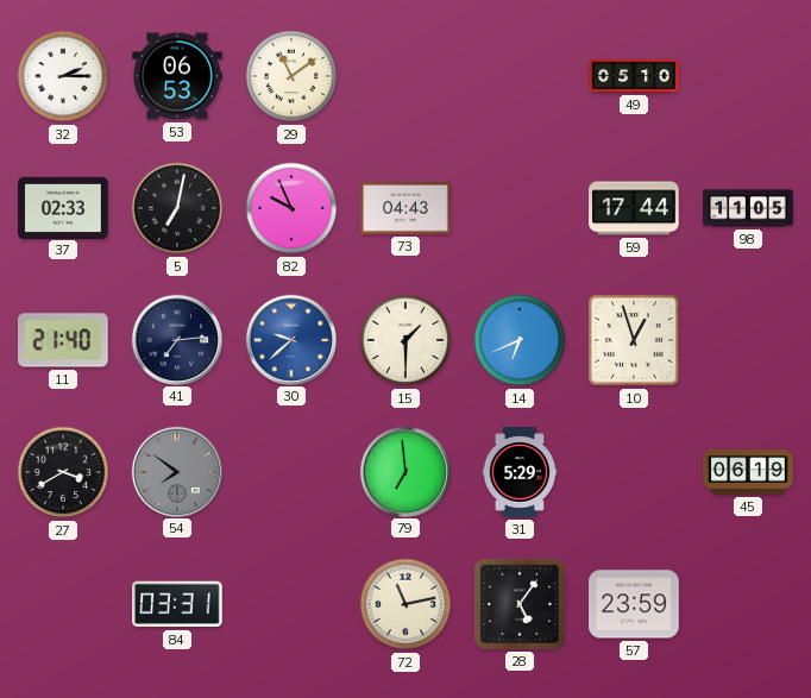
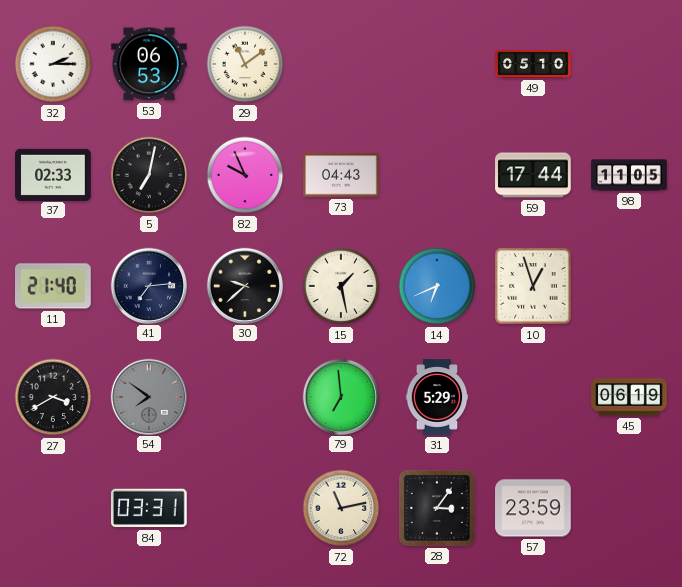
30 dial: blue -> black (244, 285)
15: 1:30 -> 1:28 (341, 286)
28: 5:06 -> 3:06 (437, 508)
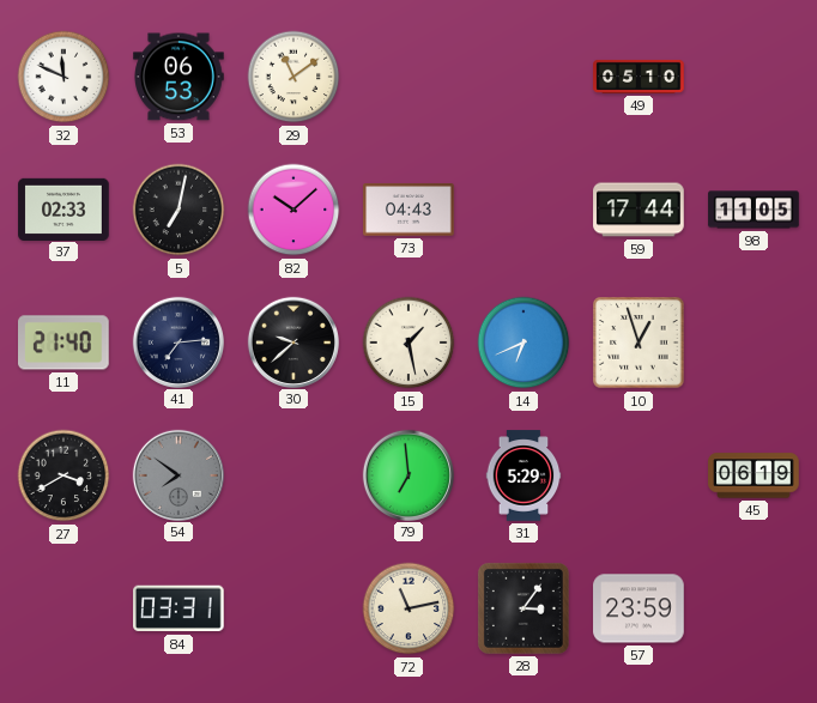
32: 2:15 -> 11:49 (63, 77)
82: 9:56 -> 10:08 (293, 210)
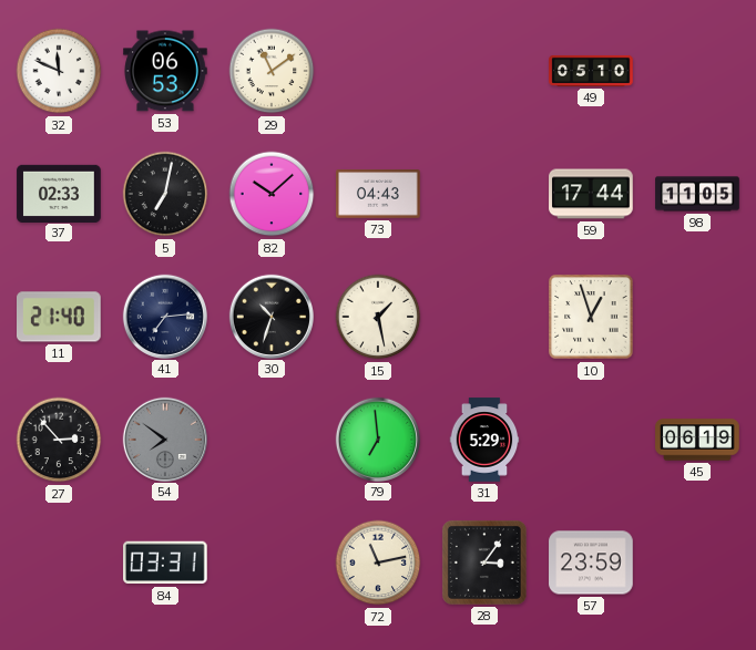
30: 9:38 -> 10:33 (270, 316)
14: 6:41 -> none (524, 343)
27: 3:40 -> 2:53 (59, 440)
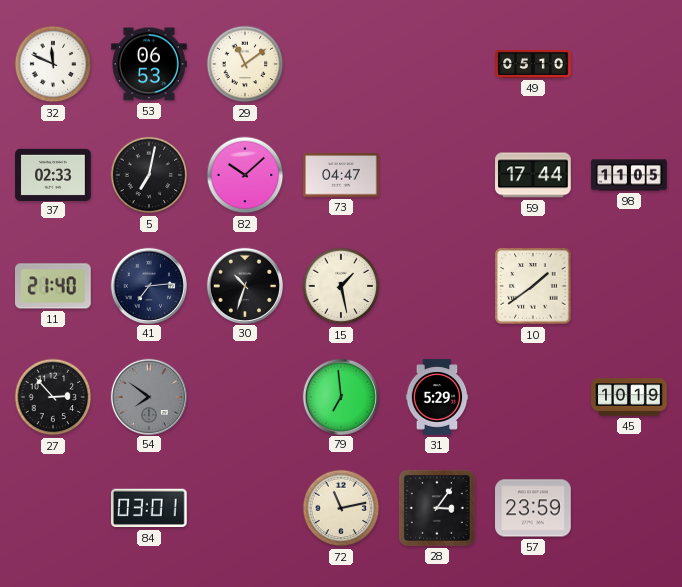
73: 04:43 -> 04:47 (341, 175)
10: 12:57 -> 1:39 (533, 286)
45: 06:19 -> 10:19 (629, 397)
84: 03:31 -> 03:01 (150, 508)
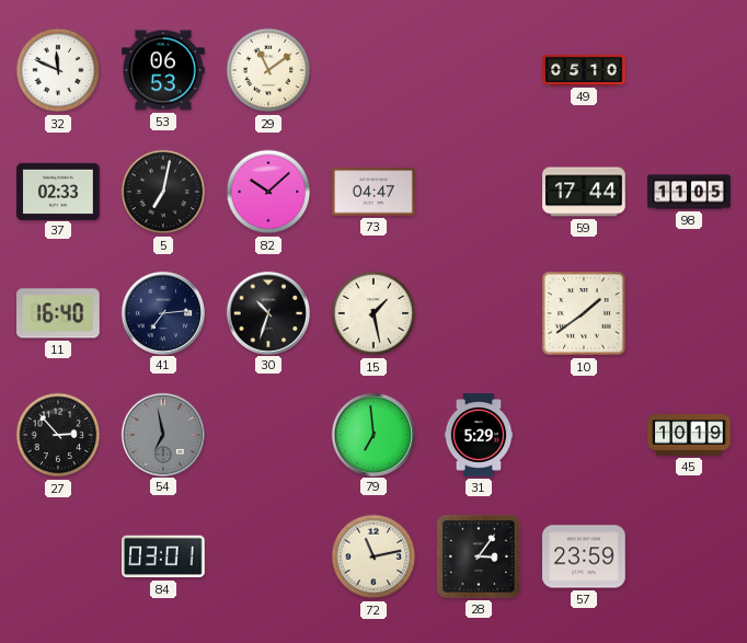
11: 21:40 -> 16:40 (59, 313)
54: 7:51 -> 6:58 (162, 434)
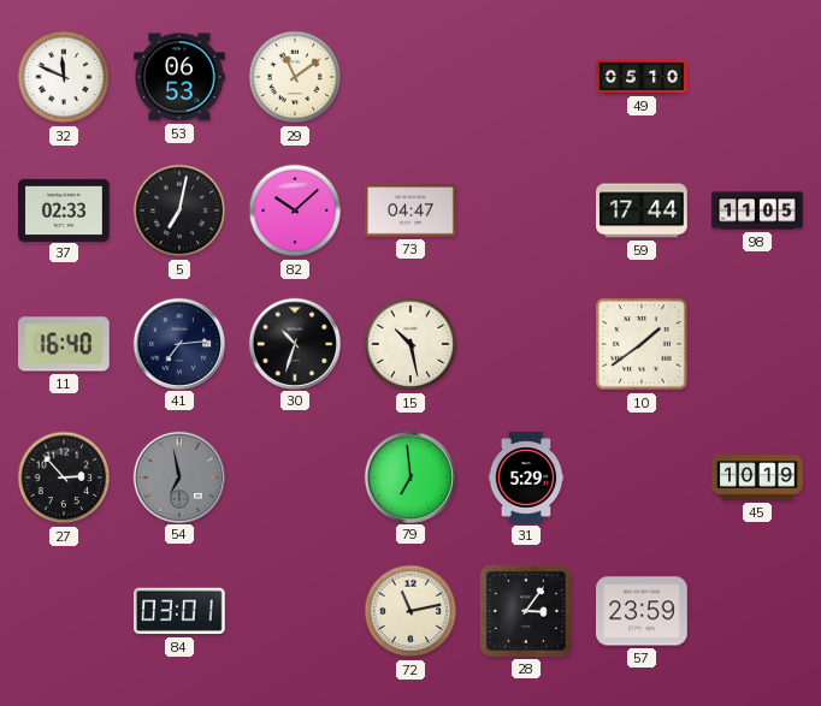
15: 1:28 -> 10:28 (410, 344)
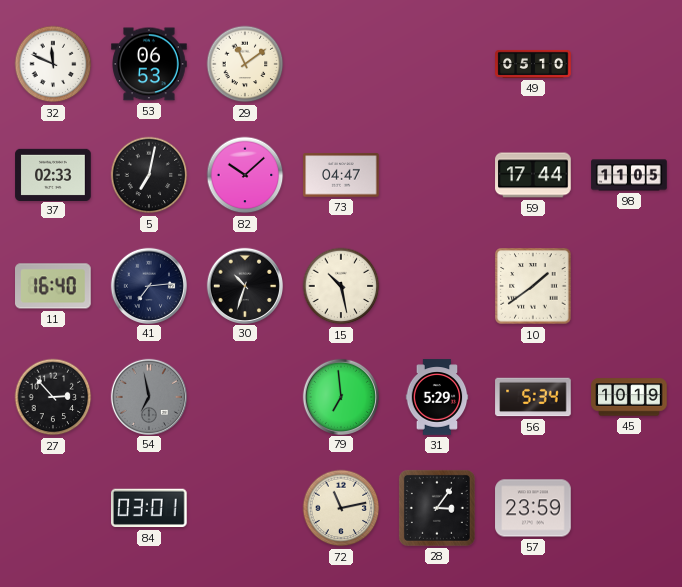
56: none -> 5:34 (533, 397)
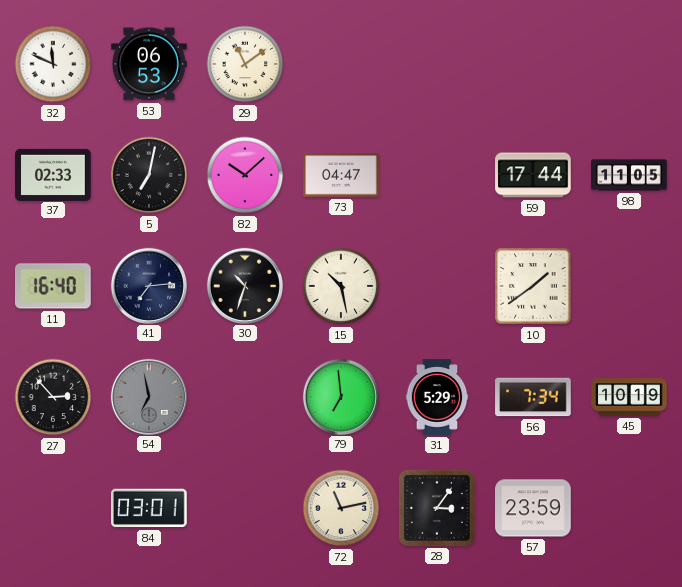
49: 05:10 -> none (533, 64)
56: 5:34 -> 7:34 (533, 397)
